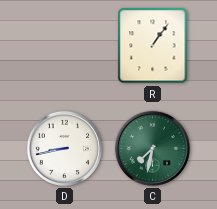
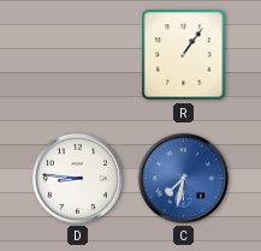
D: 8:43 -> 8:46 (77, 178)
C dial: green -> blue (183, 178)
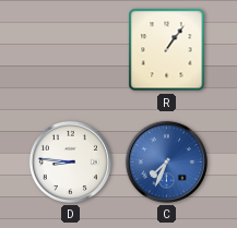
C: 7:32 -> 7:34 (166, 161)
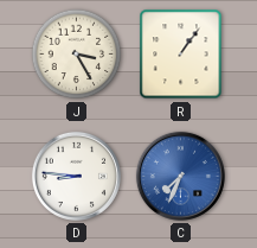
J: none -> 3:25 (77, 55)
